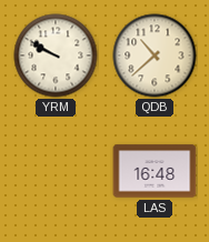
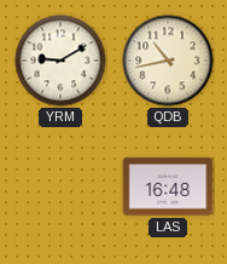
YRM: 9:50 -> 9:10 (60, 61)
QDB: 10:38 -> 10:43 (168, 61)
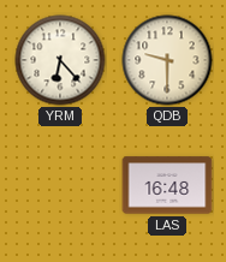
YRM: 9:10 -> 6:23 (60, 60)
QDB: 10:43 -> 9:30 (167, 60)
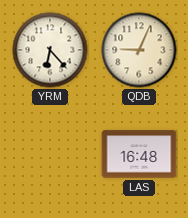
QDB: 9:30 -> 9:04 (139, 50)
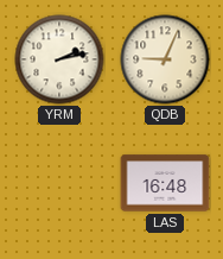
YRM: 6:23 -> 2:13 (59, 59)
